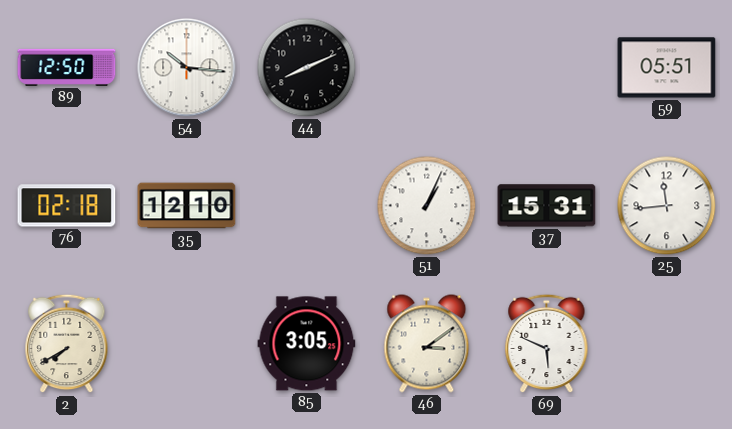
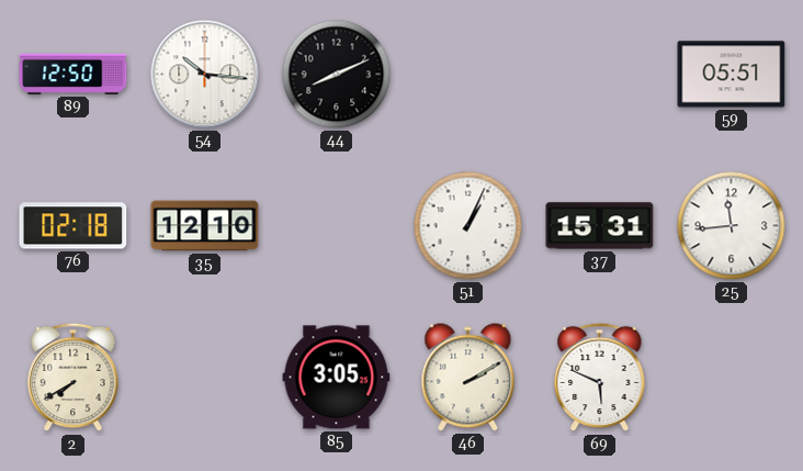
46: 3:09 -> 2:10 (468, 378)
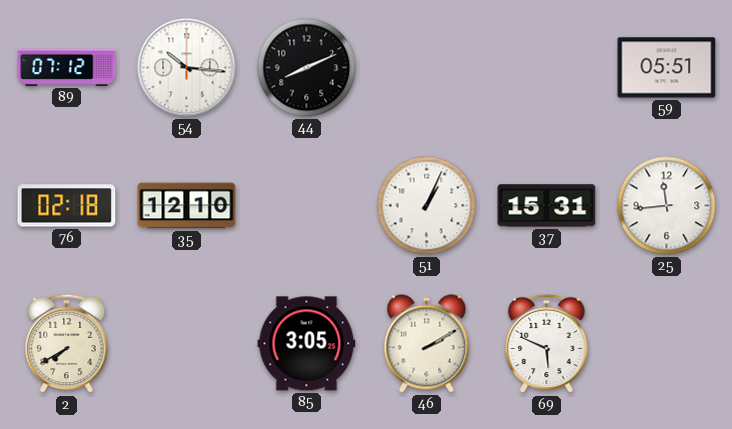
89: 12:50 -> 07:12 (67, 67)
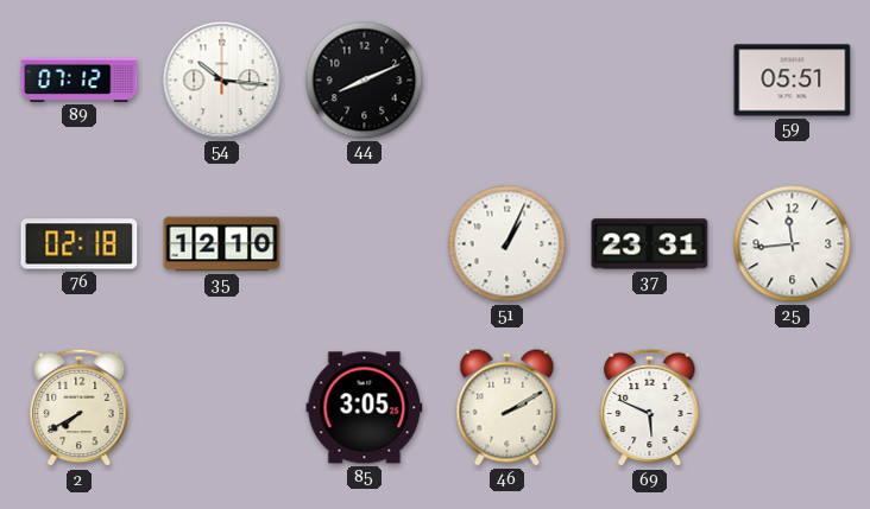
37: 15:31 -> 23:31 (650, 244)
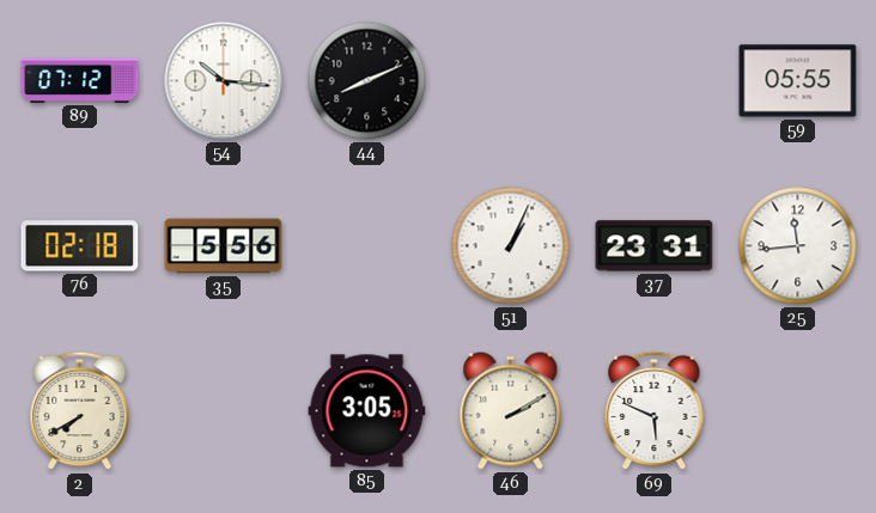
59: 05:51 -> 05:55 (798, 81)
35: 12:10 -> 5:56 (224, 246)
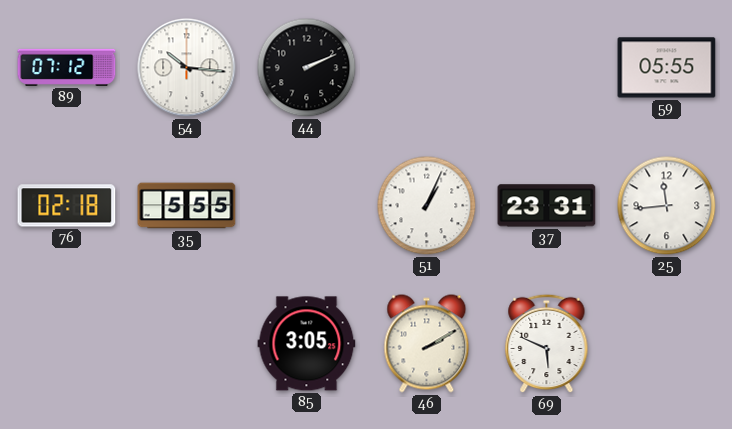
44: 8:11 -> 2:11 (307, 68)
35: 5:56 -> 5:55 (187, 206)
2: 7:40 -> none (80, 411)
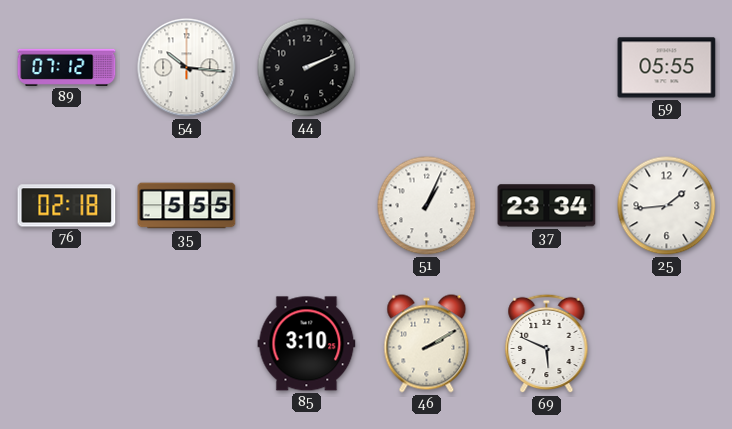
37: 23:31 -> 23:34 (547, 206)
25: 11:44 -> 1:44 (667, 206)
85: 3:05 -> 3:10 (307, 344)
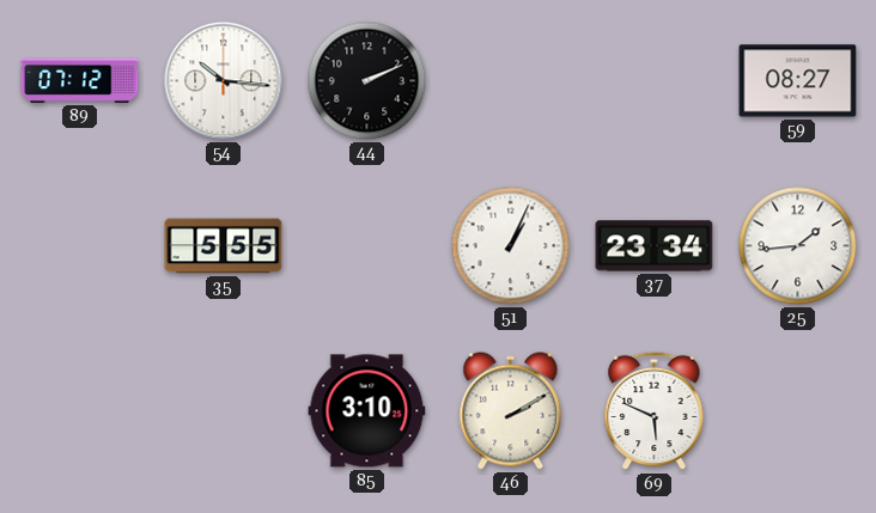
59: 05:55 -> 08:27 (798, 81)
76: 02:18 -> none (67, 206)
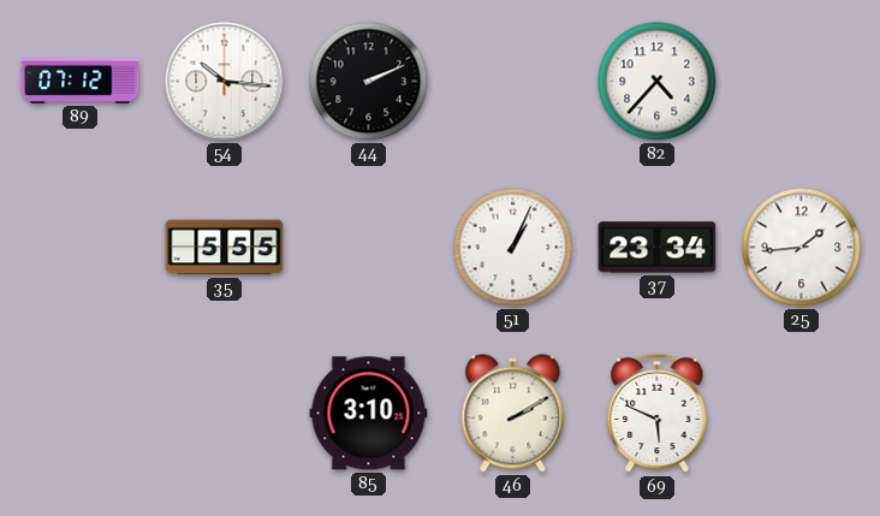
82: none -> 4:37 (658, 82)
59: 08:27 -> none (798, 81)
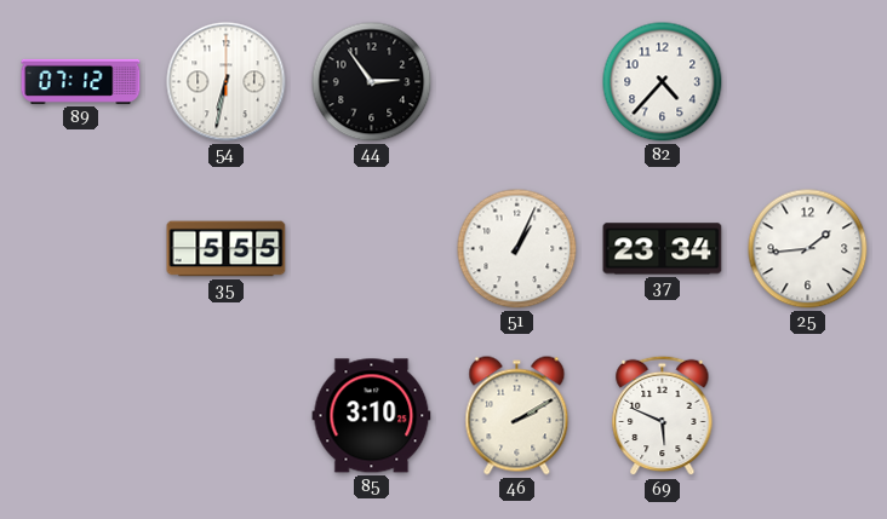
54: 10:16 -> 6:32 (227, 82)
44: 2:11 -> 2:54 (372, 82)
